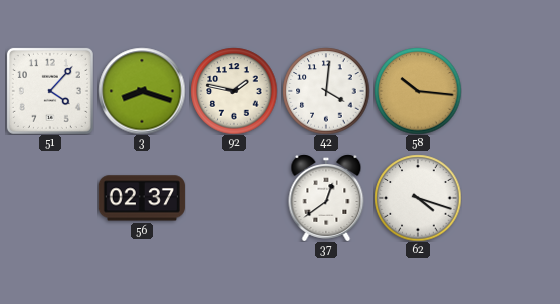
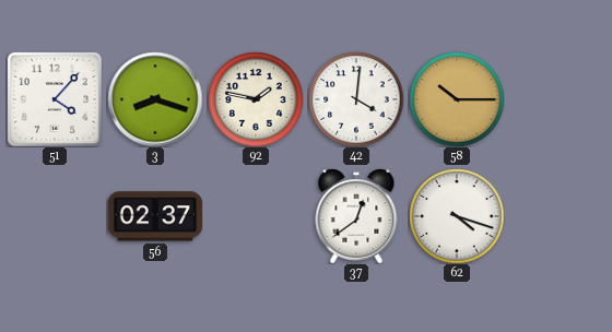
58: 10:16 -> 10:15 (457, 99)
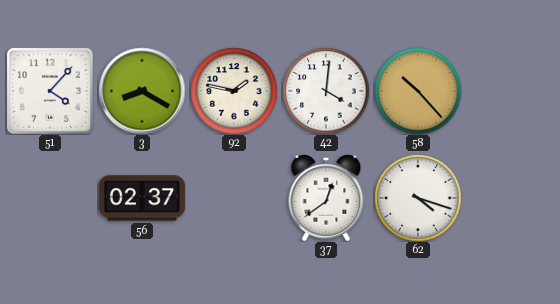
3: 8:18 -> 8:20 (142, 91)
58: 10:15 -> 10:23 (418, 91)
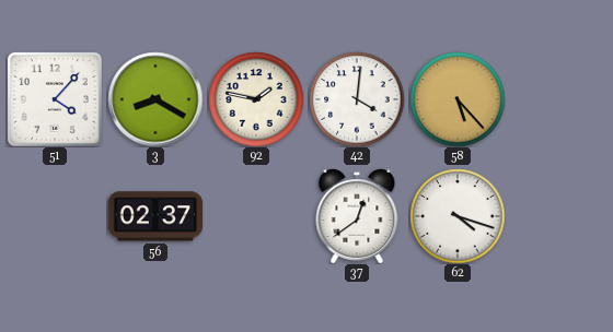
58: 10:23 -> 5:23 (458, 99)
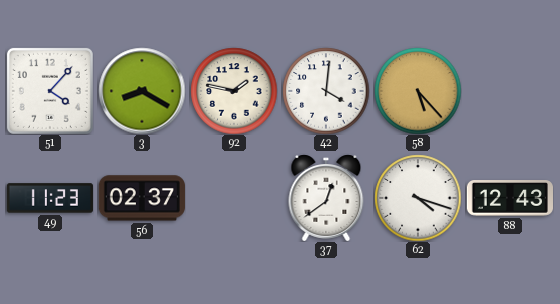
49: none -> 11:23 (50, 198)
88: none -> 12:43 (509, 198)
